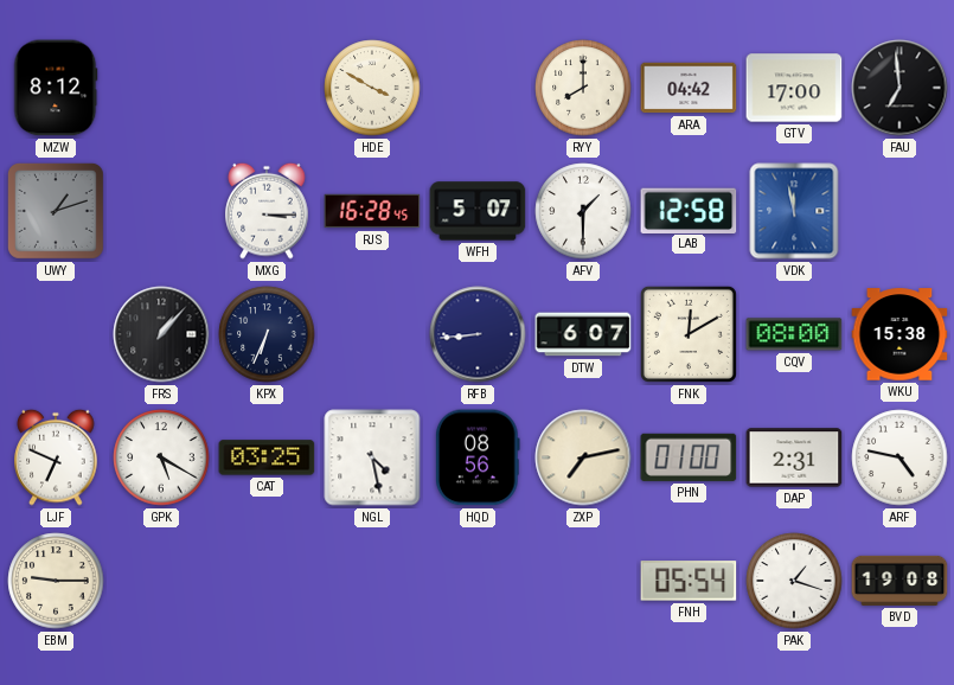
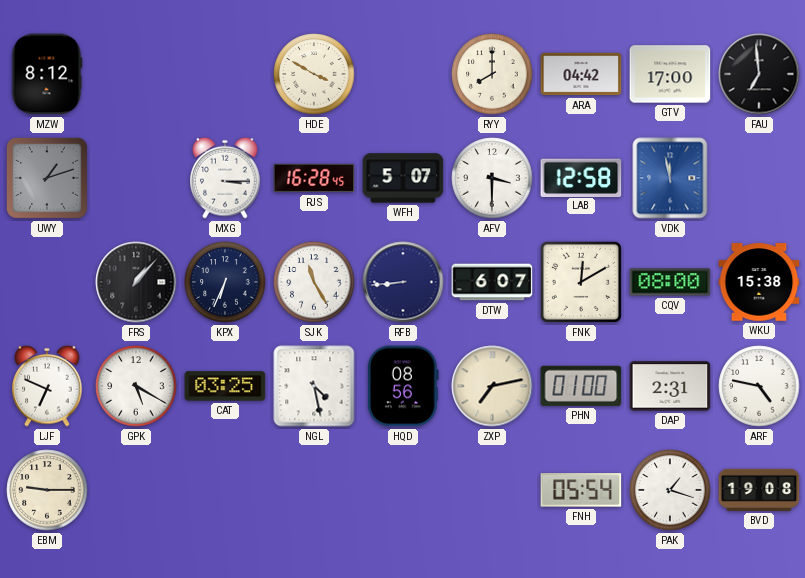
AFV: 1:30 -> 3:30 (492, 178)
SJK: none -> 11:25 (314, 282)
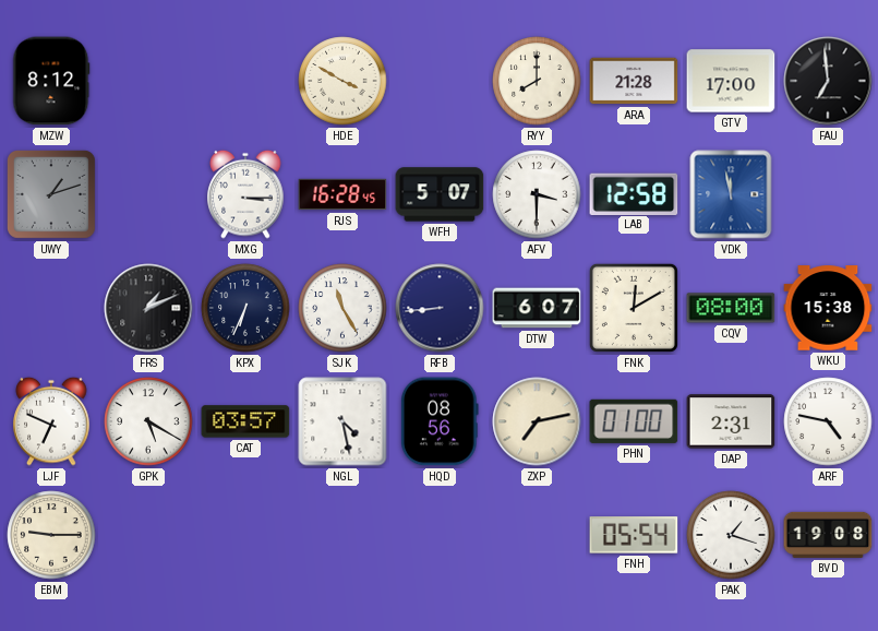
ARA: 04:42 -> 21:28 (634, 81)
FRS: 1:07 -> 1:11 (148, 308)
CAT: 03:25 -> 03:57 (245, 421)
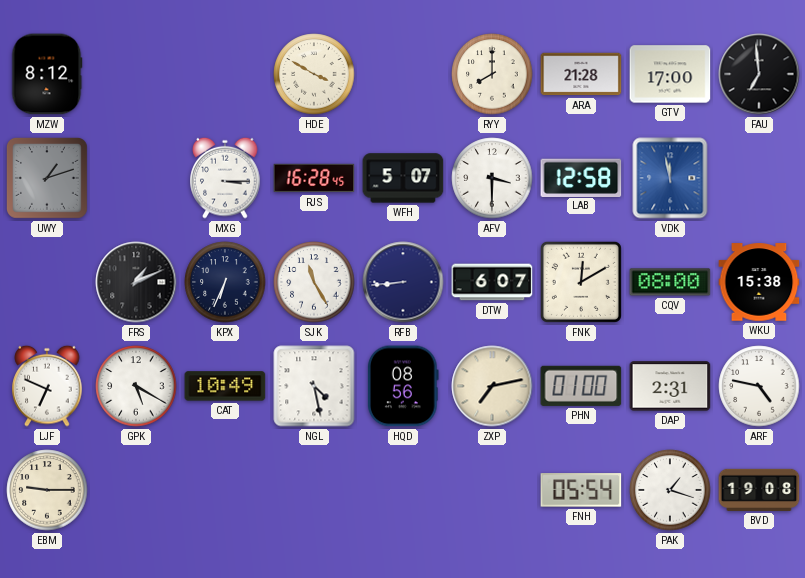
CAT: 03:57 -> 10:49 (225, 386)
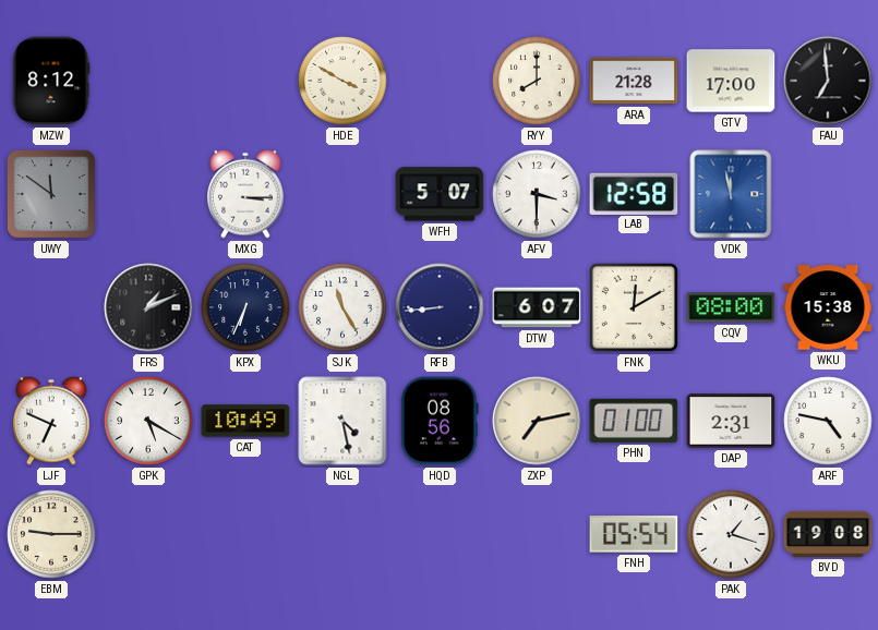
UWY: 1:12 -> 11:51 (51, 194)
RJS: 16:28 -> none (314, 178)
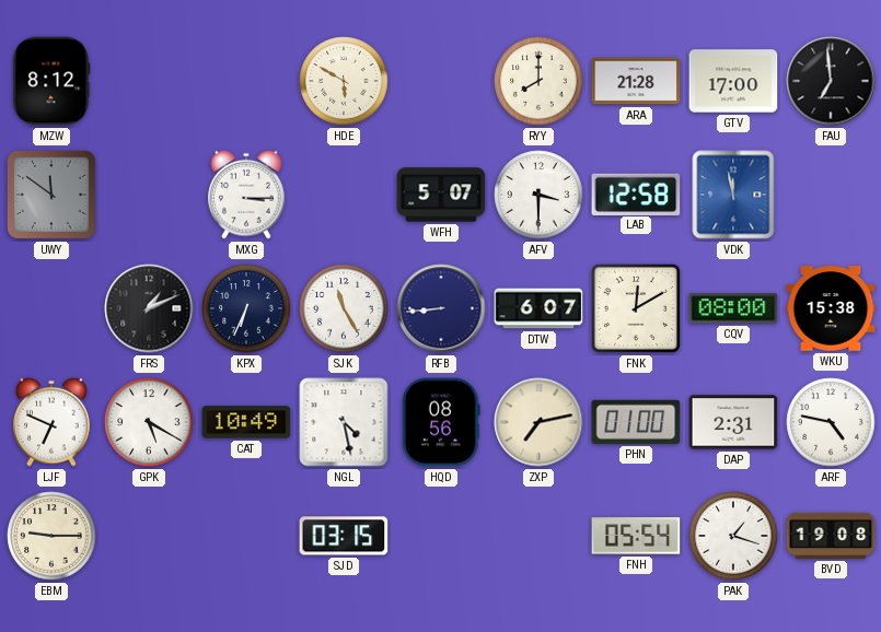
HDE: 3:50 -> 5:50 (344, 81)
SJD: none -> 03:15 (344, 536)
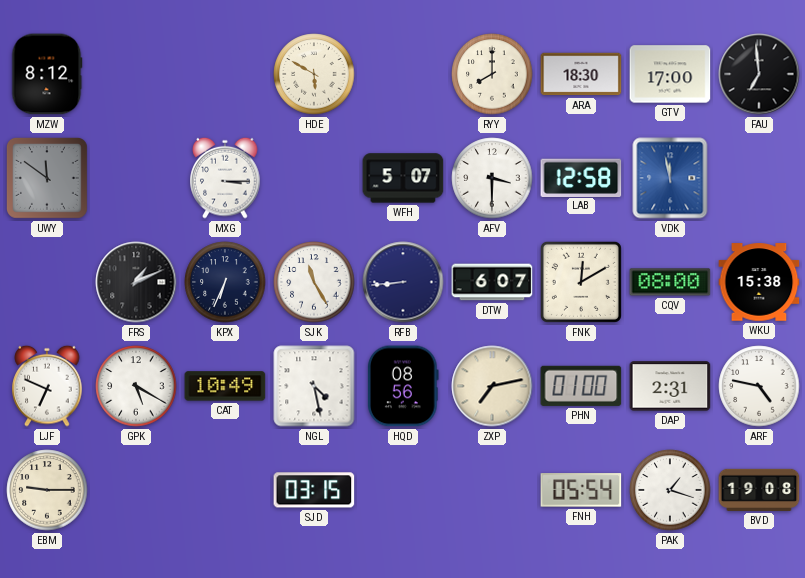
ARA: 21:28 -> 18:30 (581, 74)
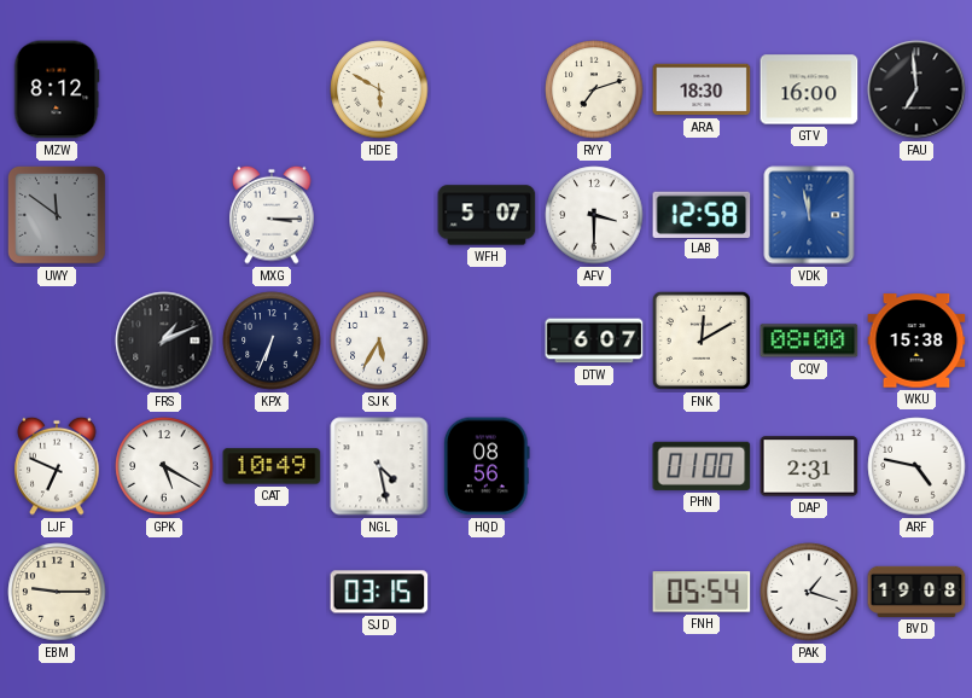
RYY: 8:00 -> 7:12 (594, 89)
GTV: 17:00 -> 16:00 (809, 89)
SJK: 11:25 -> 5:35 (379, 341)
RFB: 8:44 -> none (403, 282)
ZXP: 7:13 -> none (492, 386)
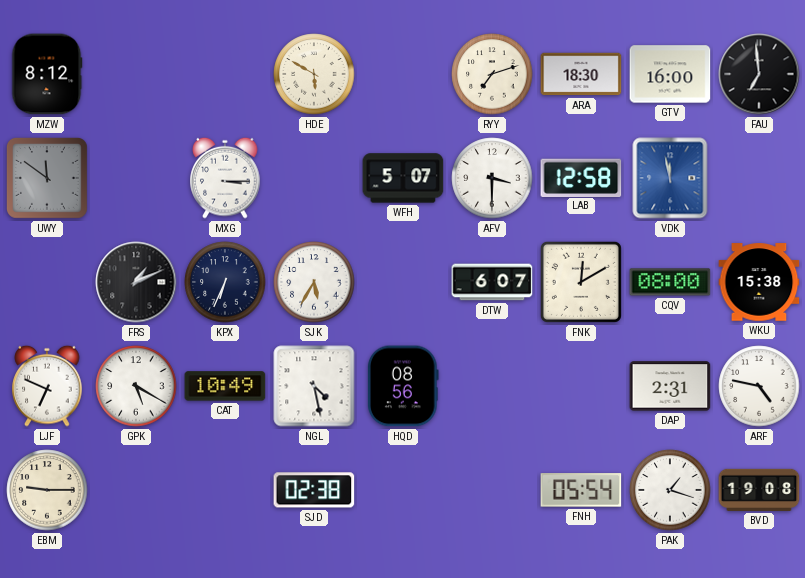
PHN: 01:00 -> none (702, 466)
SJD: 03:15 -> 02:38 (314, 490)
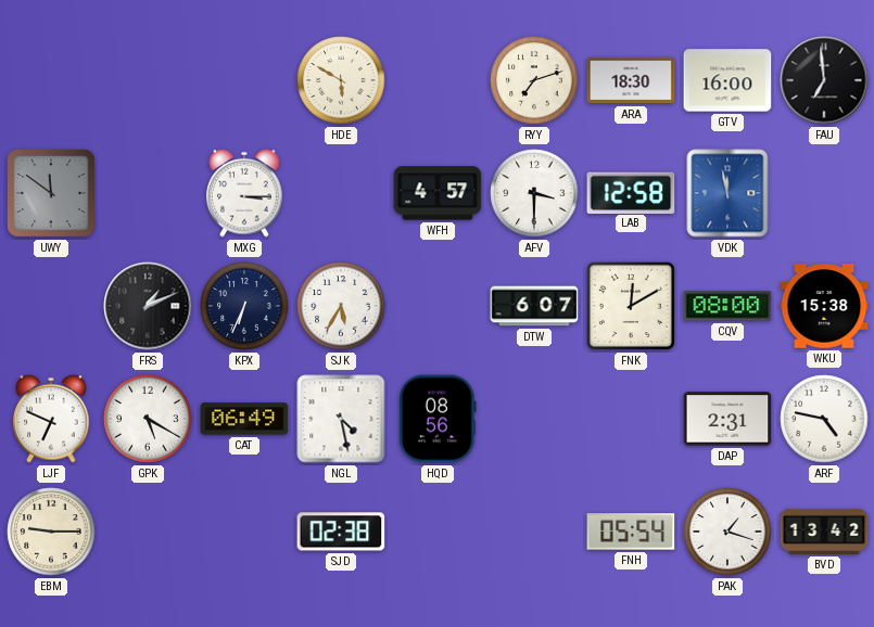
MZW: 8:12 -> none (47, 74)
WFH: 5:07 -> 4:57 (438, 193)
CAT: 10:49 -> 06:49 (244, 419)
BVD: 19:08 -> 13:42 (824, 532)
